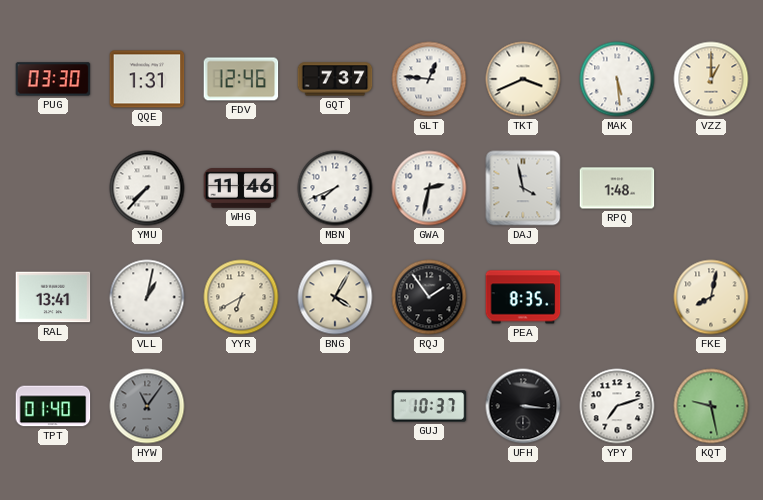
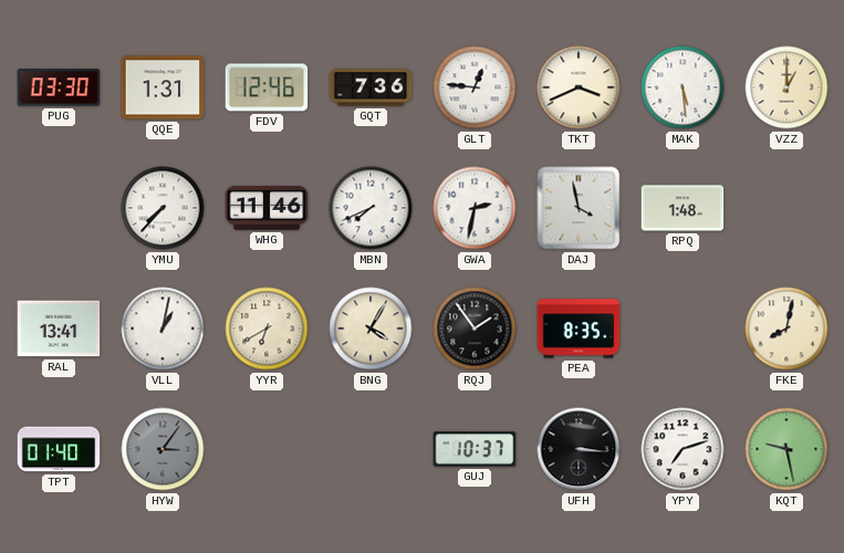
GQT: 7:37 -> 7:36 (371, 87)
HYW: 11:06 -> 3:06 (163, 449)
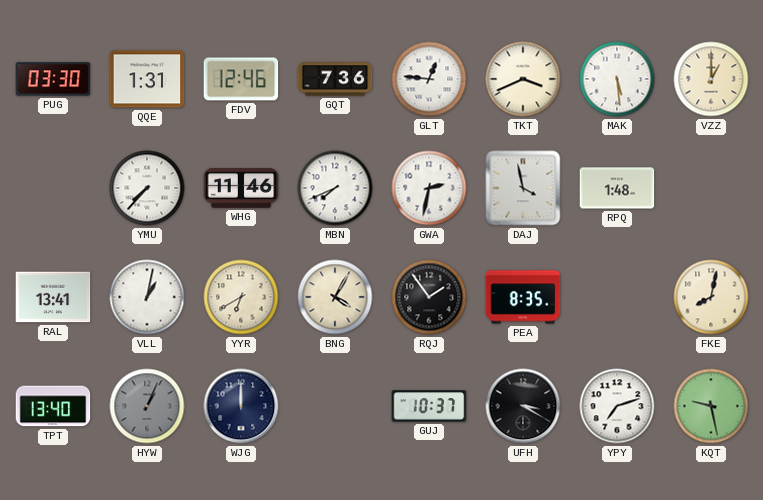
TPT: 01:40 -> 13:40 (53, 406)
HYW: 3:06 -> 1:04 (147, 406)
WJG: none -> 12:00 (241, 406)
UFH: 3:16 -> 3:20 (523, 406)
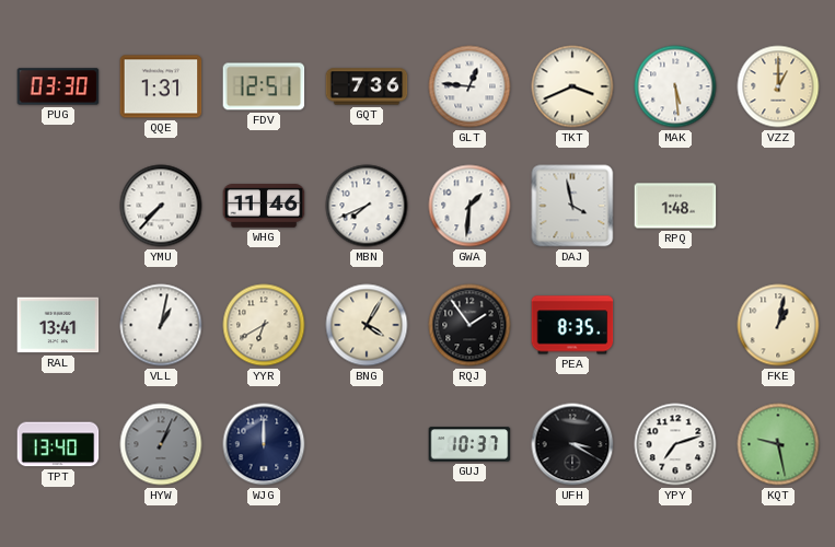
FDV: 12:46 -> 12:51 (264, 86)
GWA: 2:32 -> 1:31 (469, 206)
FKE: 8:02 -> 1:02 (778, 325)
